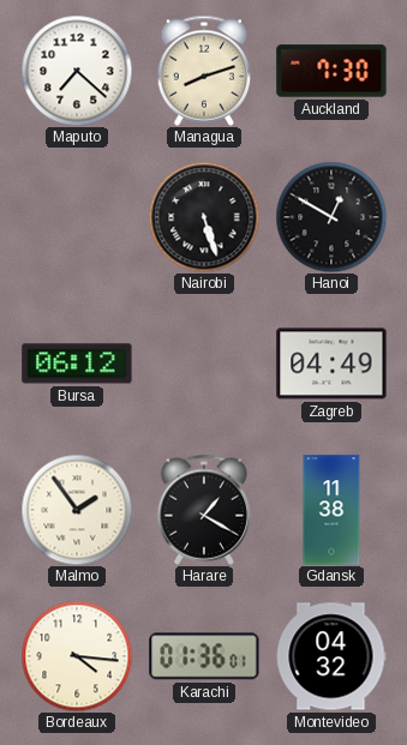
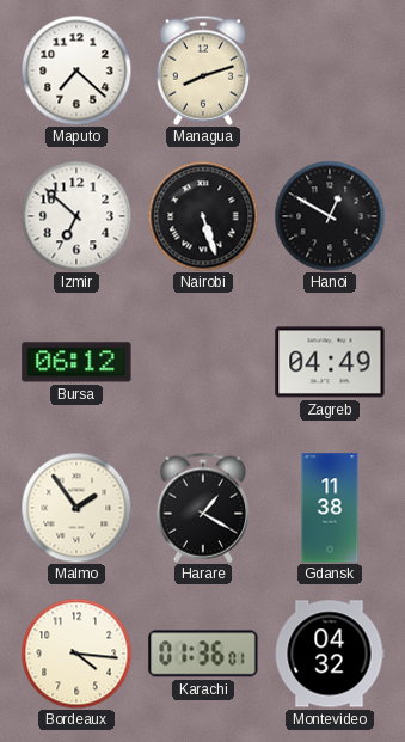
Auckland: 7:30 -> none (331, 71)
Izmir: none -> 6:52 (76, 216)
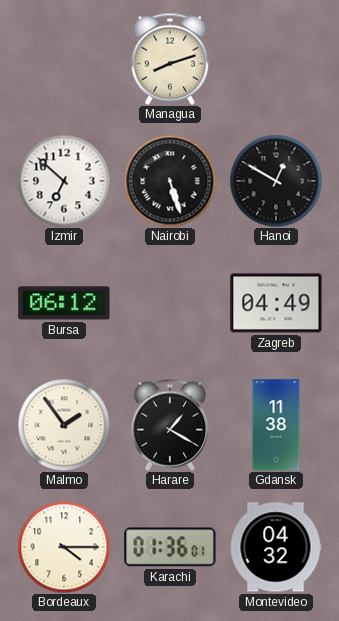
Maputo: 7:22 -> none (76, 70)
Bordeaux: 4:16 -> 4:15 (64, 547)
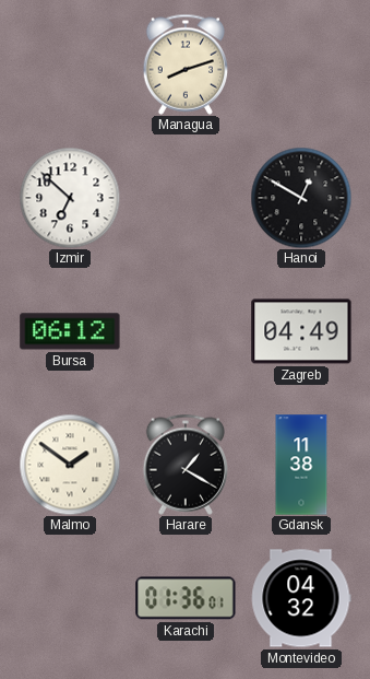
Nairobi: 5:27 -> none (170, 181)
Malmo: 1:54 -> 1:51 (70, 465)
Bordeaux: 4:15 -> none (64, 547)
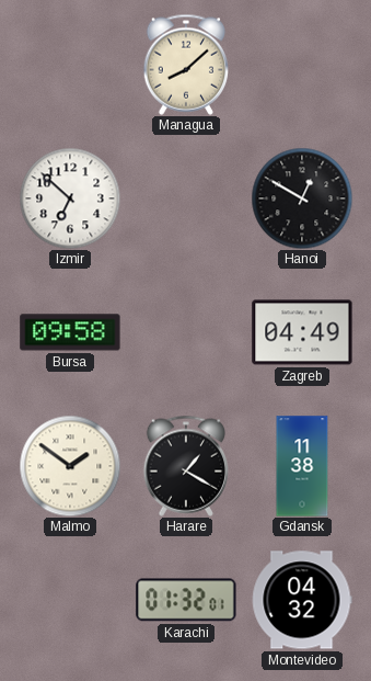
Managua: 8:12 -> 8:08 (186, 65)
Bursa: 06:12 -> 09:58 (70, 332)
Karachi: 01:36 -> 01:32 (186, 600)
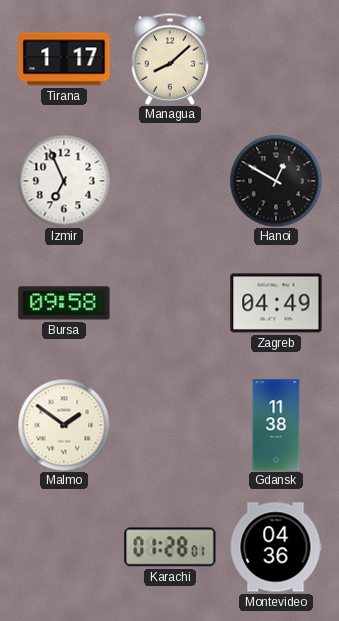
Tirana: none -> 1:17 (64, 59)
Izmir: 6:52 -> 6:56 (64, 181)
Harare: 1:20 -> none (186, 466)
Karachi: 01:32 -> 01:28 (170, 547)
Montevideo: 04:32 -> 04:36 (276, 547)
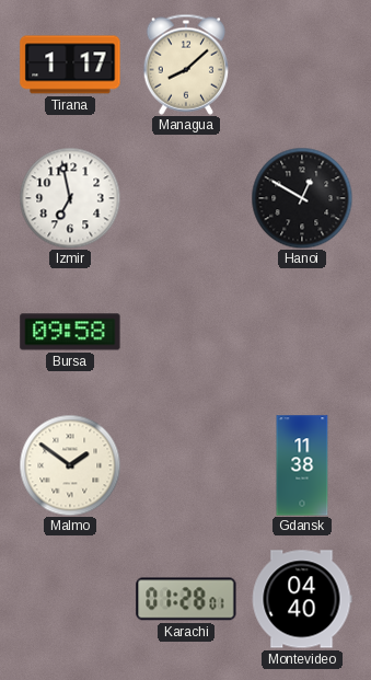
Izmir: 6:56 -> 6:58 (70, 198)
Zagreb: 04:49 -> none (276, 303)
Montevideo: 04:36 -> 04:40 (302, 599)
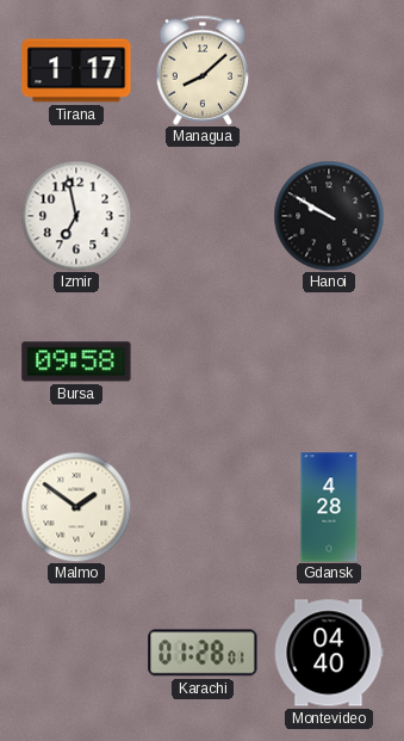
Hanoi: 12:50 -> 9:50 (329, 216)
Gdansk: 11:38 -> 4:28 (329, 507)
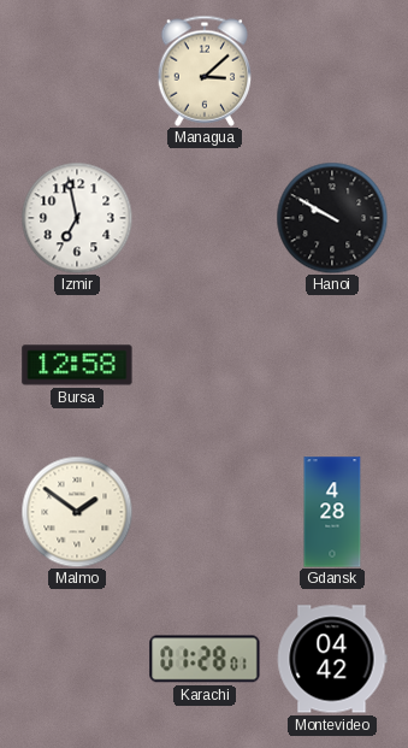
Tirana: 1:17 -> none (76, 70)
Managua: 8:08 -> 3:08 (205, 71)
Bursa: 09:58 -> 12:58 (77, 365)
Montevideo: 04:40 -> 04:42 (332, 659)
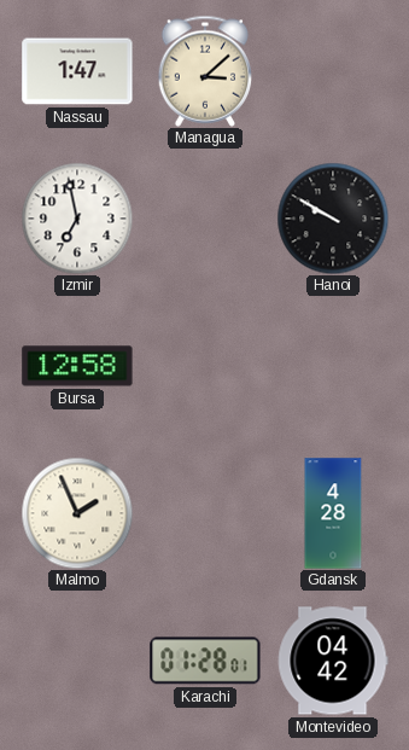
Nassau: none -> 1:47 (77, 71)
Malmo: 1:51 -> 1:56 (77, 513)
